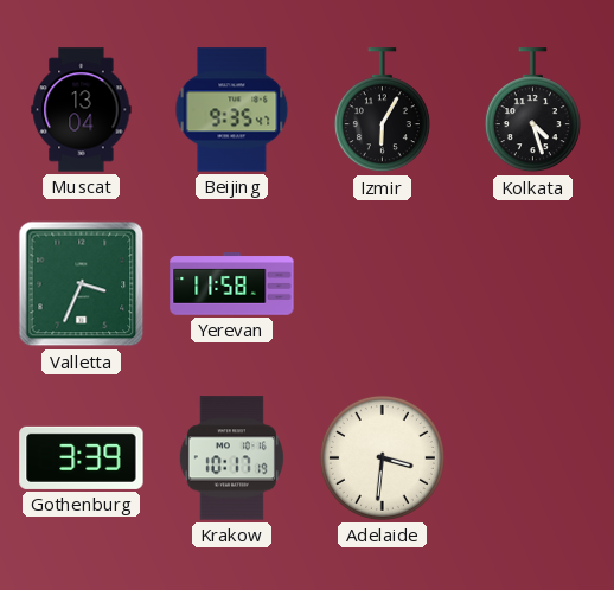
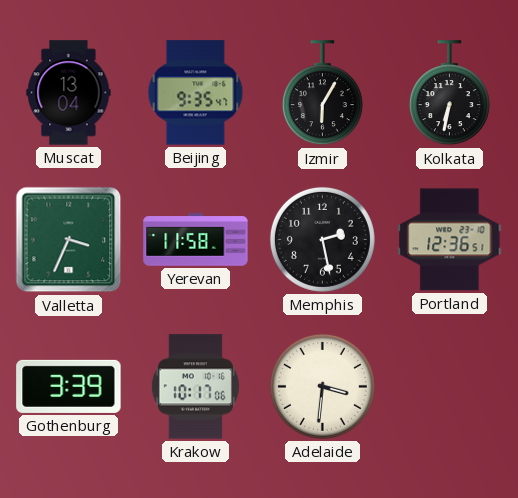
Kolkata: 4:27 -> 6:32 (449, 93)
Memphis: none -> 2:28 (322, 239)
Portland: none -> 12:36 (450, 240)
Krakow: 10:17:19 -> 10:17:06 (195, 387)
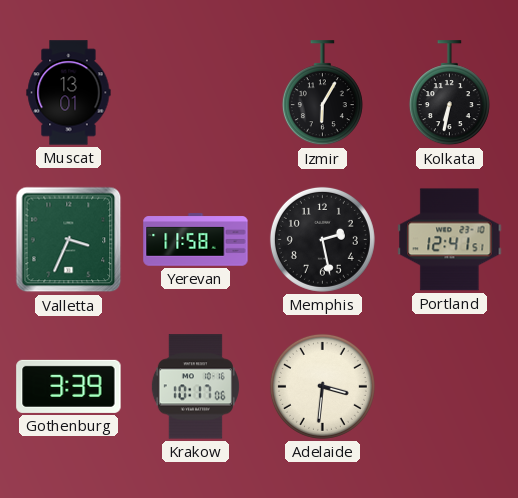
Muscat: 13:04 -> 13:01 (69, 93)
Beijing: 9:35 -> none (196, 93)
Portland: 12:36 -> 12:41 (450, 240)
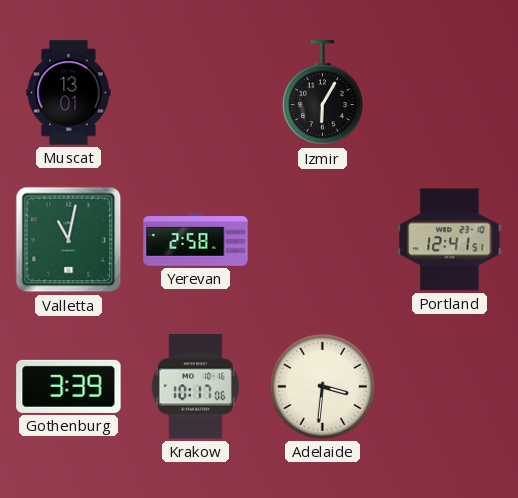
Kolkata: 6:32 -> none (449, 93)
Valletta: 3:34 -> 11:02 (69, 240)
Yerevan: 11:58 -> 2:58 (196, 240)
Memphis: 2:28 -> none (322, 239)
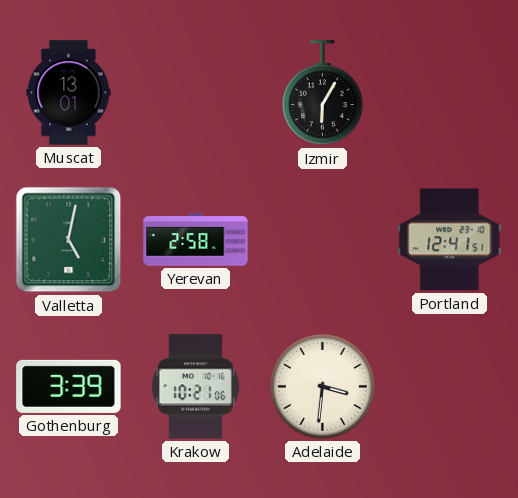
Valletta: 11:02 -> 5:02 (69, 240)
Krakow: 10:17 -> 10:21 (195, 387)
